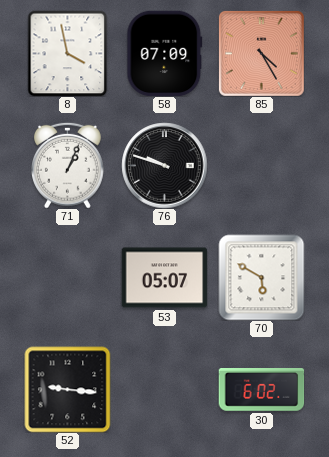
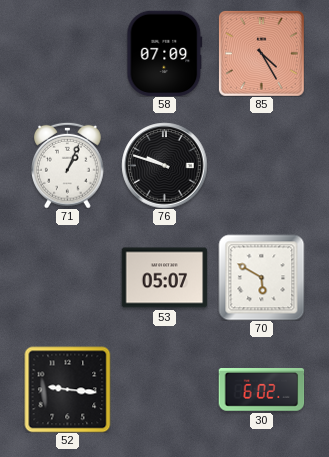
8: 3:58 -> none (68, 53)
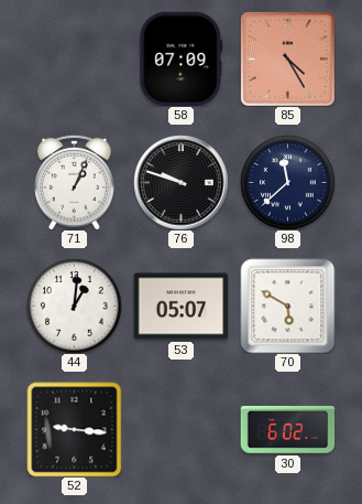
98: none -> 11:38 (287, 182)
44: none -> 1:01 (74, 305)
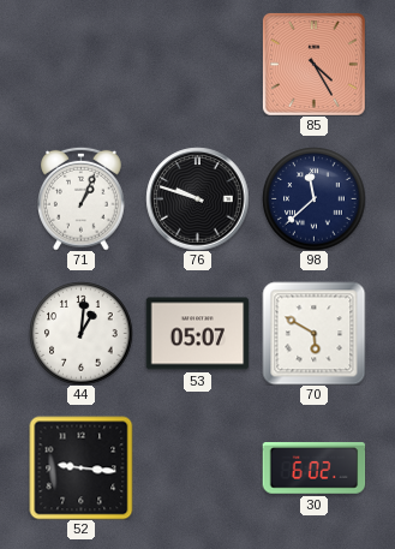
58: 07:09 -> none (182, 58)
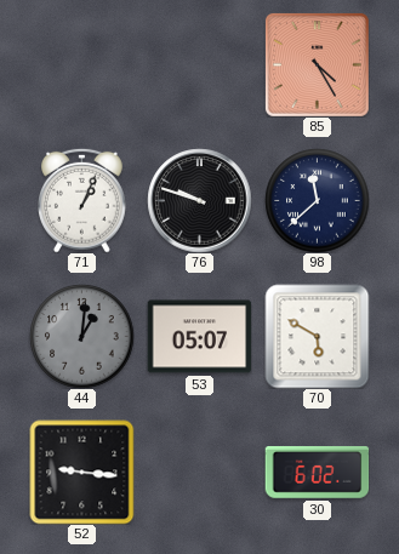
44 dial: white -> grey (81, 336)
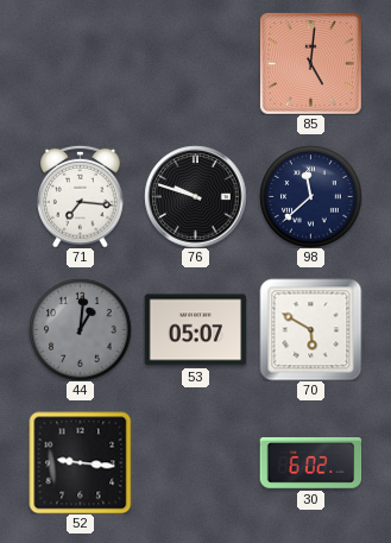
85: 4:25 -> 5:01 (310, 63)
71: 1:04 -> 7:16 (81, 196)
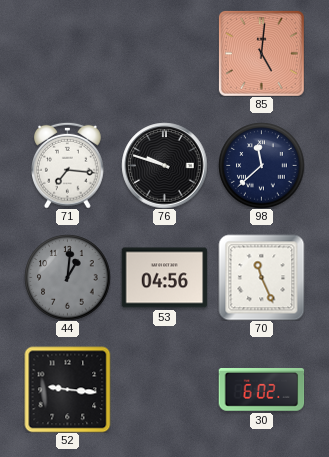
53: 05:07 -> 04:56 (164, 278)
70: 5:50 -> 11:26 (261, 277)
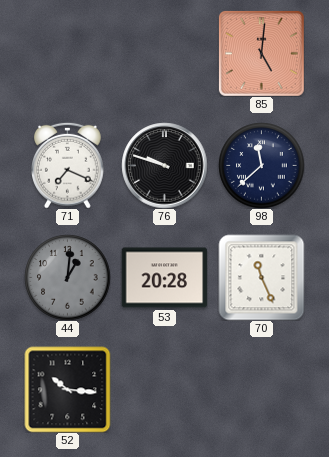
71: 7:16 -> 7:19 (68, 165)
53: 04:56 -> 20:28 (164, 278)
52: 9:16 -> 10:16 (67, 389)
30: 6:02 -> none (261, 390)
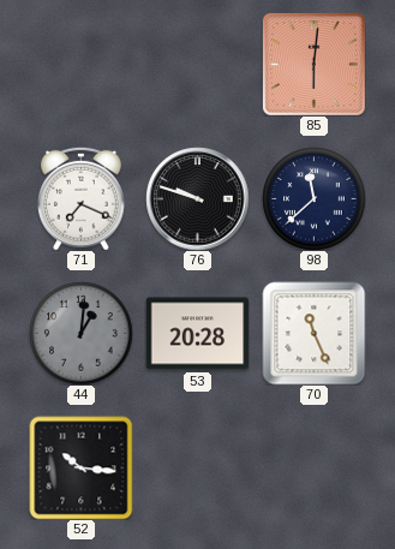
85: 5:01 -> 6:01 (313, 64)
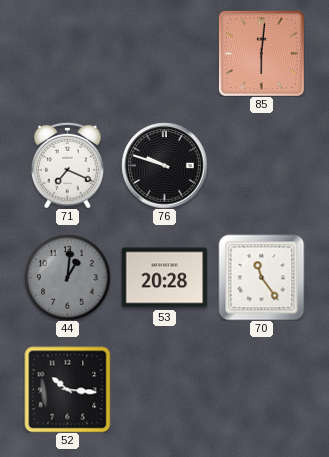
98: 11:38 -> none (313, 198)
70: 11:26 -> 11:24 (261, 277)
